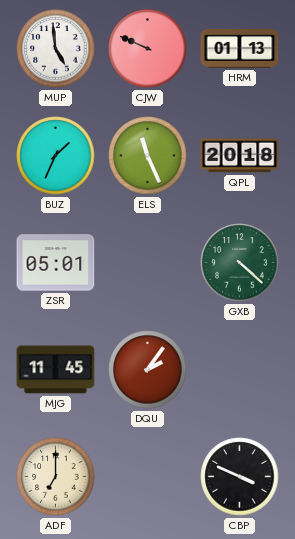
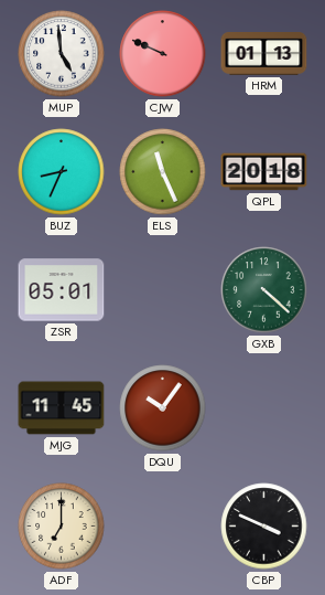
BUZ: 1:34 -> 8:34 (62, 172)
DQU: 2:06 -> 10:06 (163, 408)
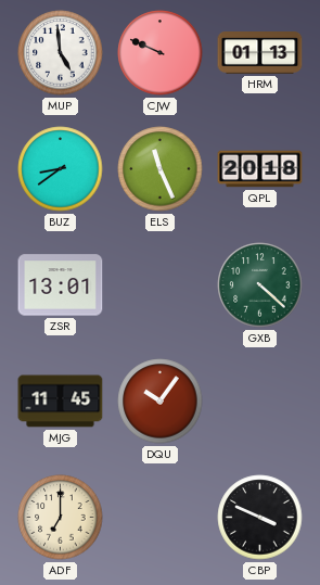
BUZ: 8:34 -> 8:39 (61, 169)
ZSR: 05:01 -> 13:01 (61, 285)
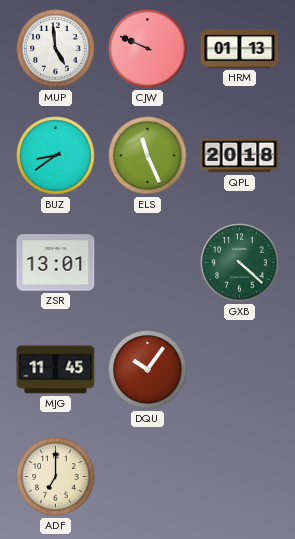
CBP: 3:49 -> none (260, 518)
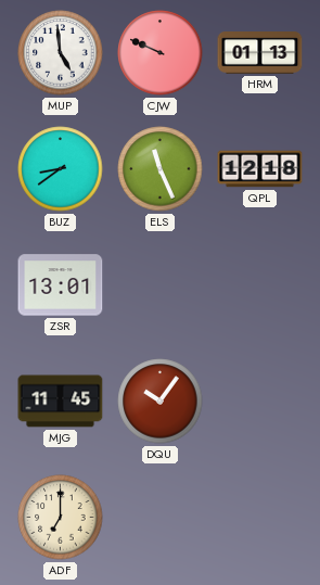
QPL: 20:18 -> 12:18 (260, 169)
GXB: 4:22 -> none (240, 263)
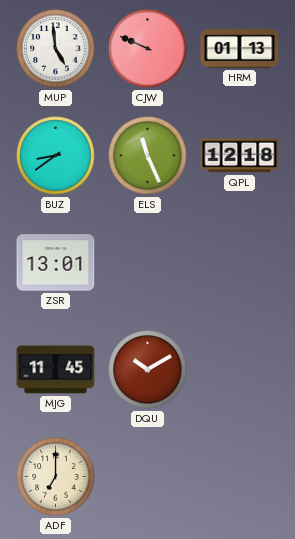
DQU: 10:06 -> 10:10 (148, 370)
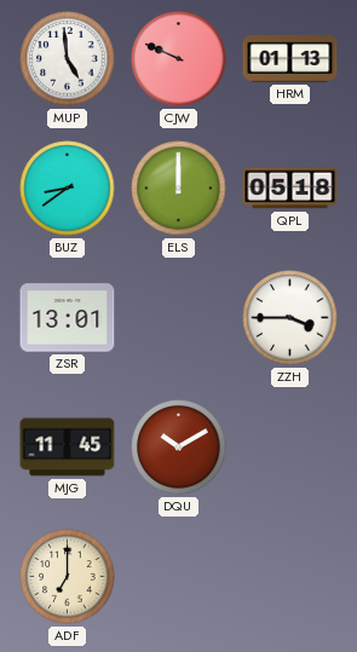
ELS: 11:26 -> 12:00 (179, 189)
QPL: 12:18 -> 05:18 (290, 189)
ZZH: none -> 3:45 (290, 318)
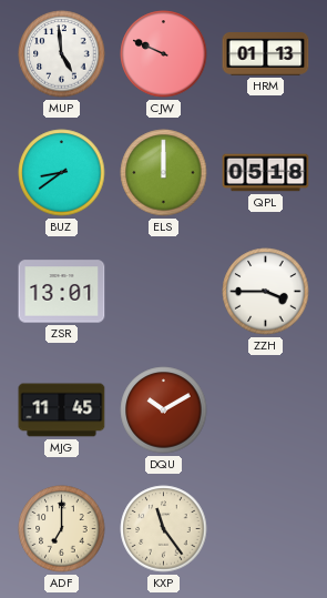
KXP: none -> 11:24 (164, 529)
